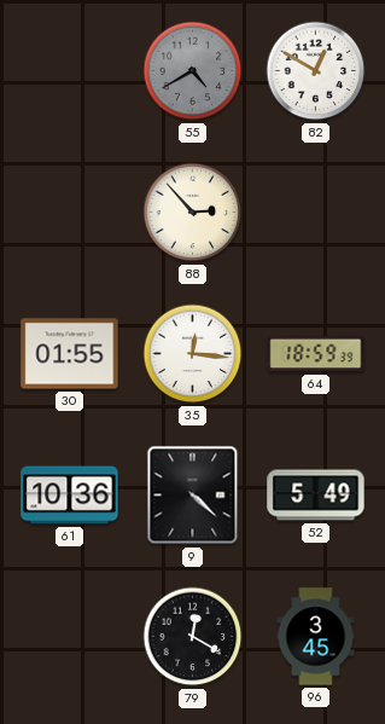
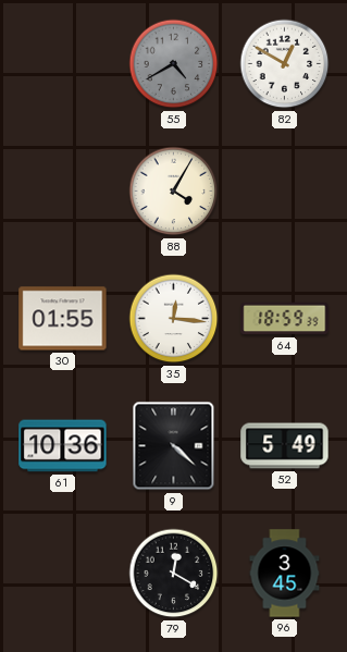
88: 2:53 -> 4:05 (174, 192)
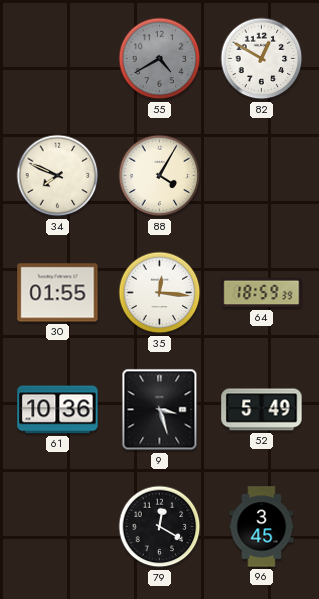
34: none -> 7:49 (58, 176)
9: 4:22 -> 3:27 (160, 410)
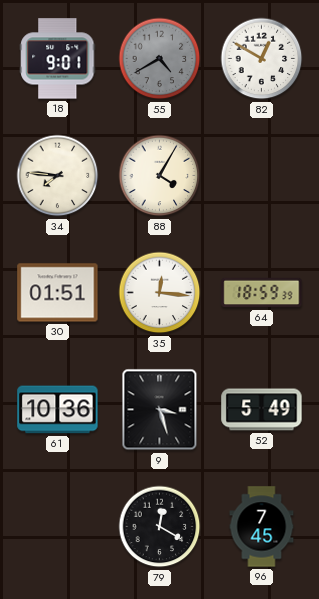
18: none -> 9:01 (58, 59)
34: 7:49 -> 7:46 (58, 176)
30: 01:55 -> 01:51 (58, 293)
96: 3:45 -> 7:45 (262, 527)
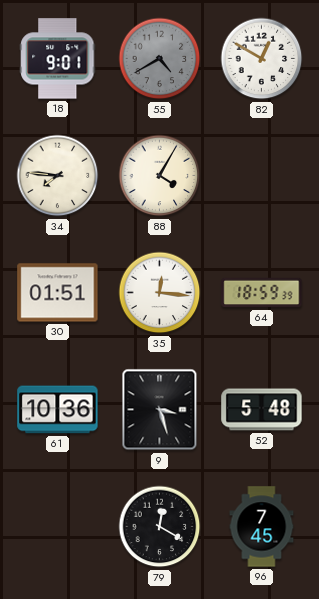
52: 5:49 -> 5:48 (262, 410)
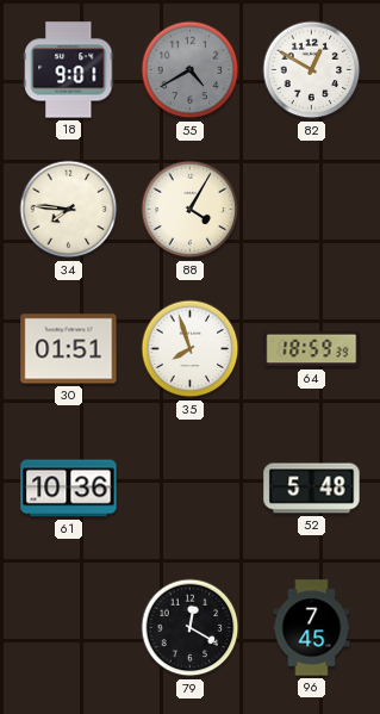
35: 12:16 -> 7:57 (191, 349)
9: 3:27 -> none (160, 410)
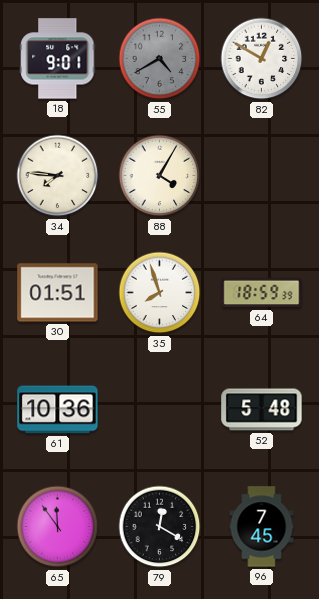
65: none -> 11:54 (58, 527)
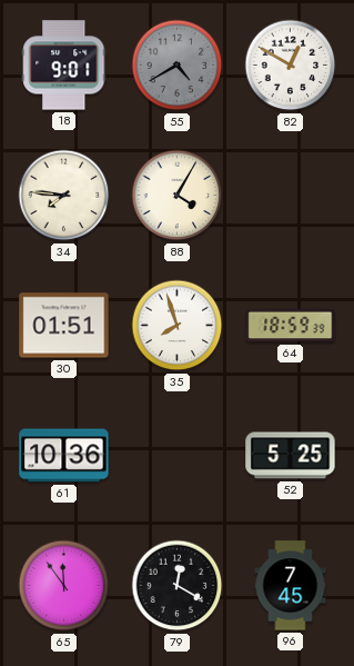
52: 5:48 -> 5:25 (291, 456)
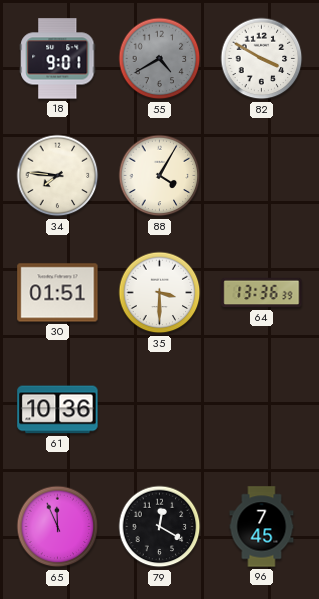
82: 12:50 -> 3:50 (262, 59)
35: 7:57 -> 3:30 (160, 293)
64: 18:59 -> 13:36 (262, 293)
52: 5:25 -> none (291, 456)
65: 11:54 -> 11:56 (58, 527)
